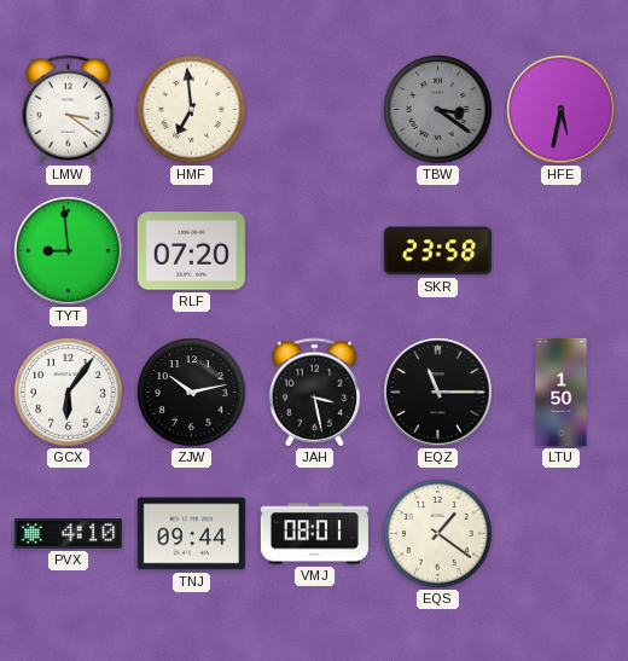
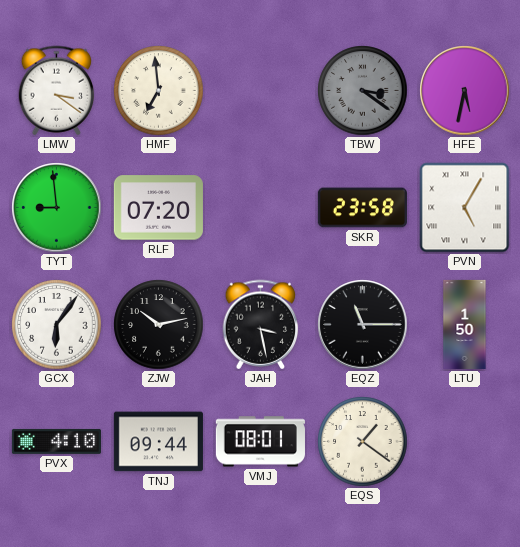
PVN: none -> 5:05 (465, 208)
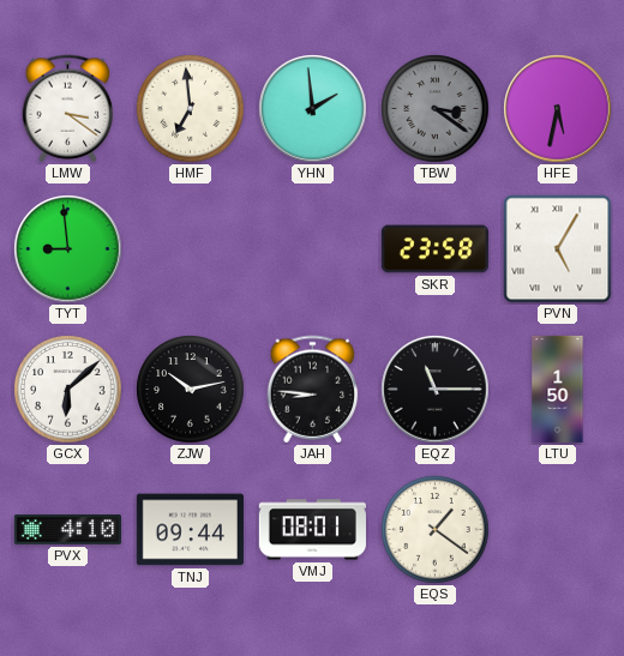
YHN: none -> 1:59 (313, 109)
RLF: 07:20 -> none (158, 208)
GCX: 6:06 -> 6:08 (68, 390)
JAH: 3:28 -> 8:46 (313, 390)
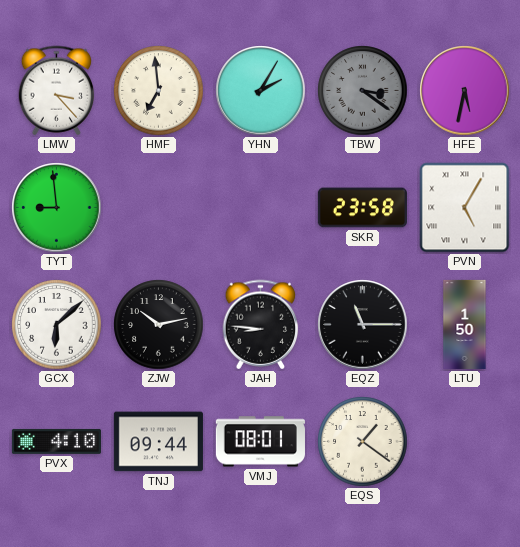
LMW: 3:21 -> 3:23 (57, 91)
YHN: 1:59 -> 2:05 (261, 91)
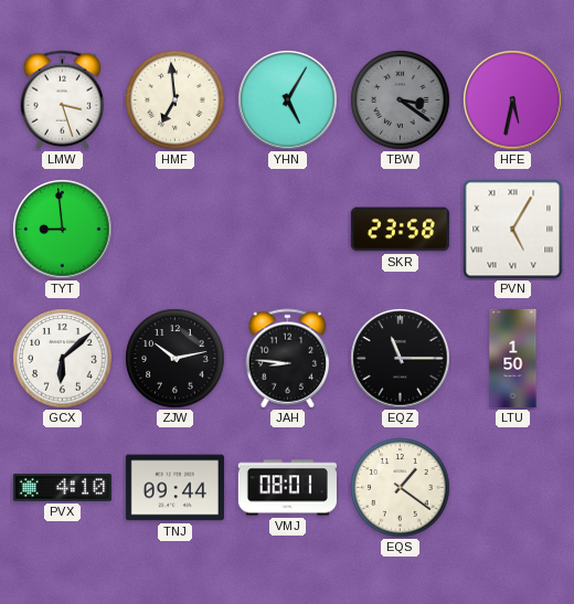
LMW: 3:23 -> 3:27 (63, 100)
YHN: 2:05 -> 5:05 (288, 100)
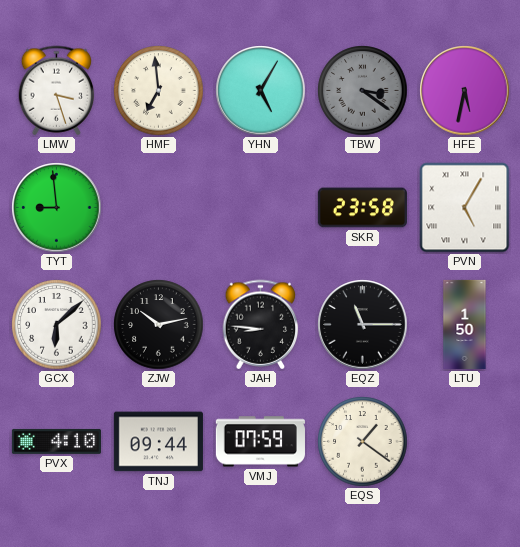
VMJ: 08:01 -> 07:59 (260, 442)
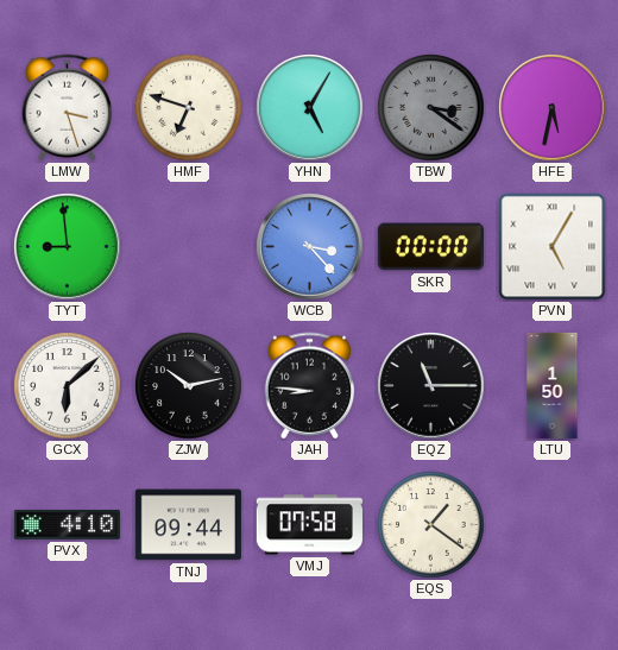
HMF: 6:59 -> 6:48 (189, 108)
WCB: none -> 3:23 (310, 247)
SKR: 23:58 -> 00:00 (430, 247)
VMJ: 07:59 -> 07:58 (309, 525)
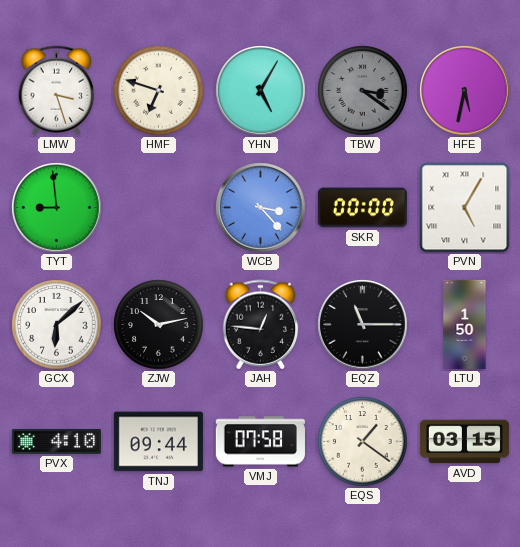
JAH: 8:46 -> 12:46 (261, 325)
AVD: none -> 03:15 (464, 442)
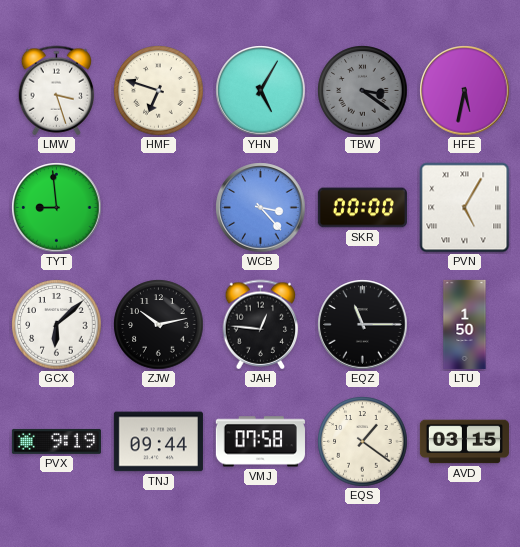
PVX: 4:10 -> 9:19 (56, 441)
